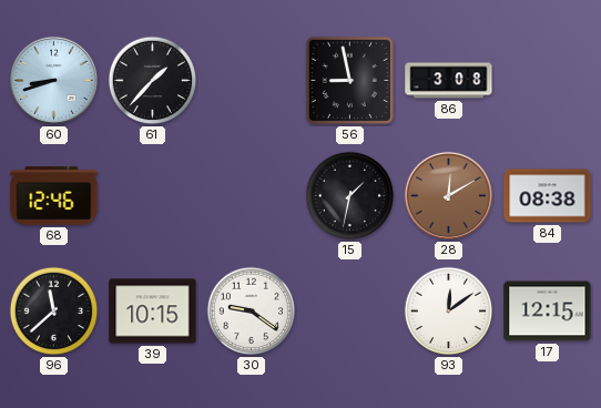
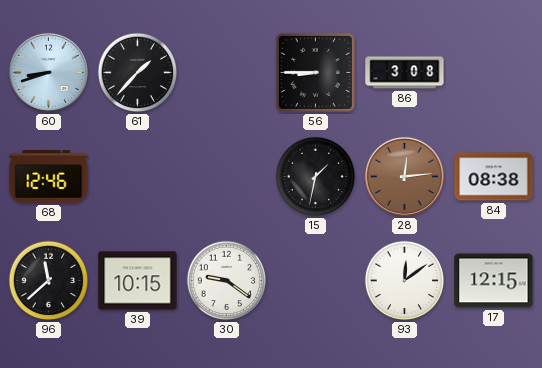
56: 8:58 -> 8:45 (315, 72)
28: 12:10 -> 12:14 (404, 176)
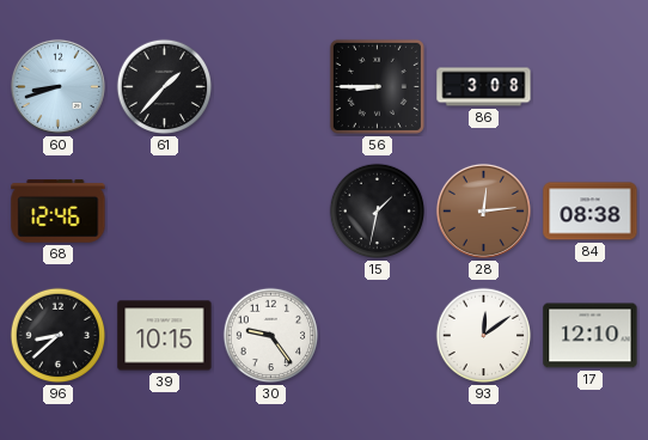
96: 11:38 -> 8:38 (59, 336)
30: 9:21 -> 9:24 (271, 336)
17: 12:15 -> 12:10 (591, 336)
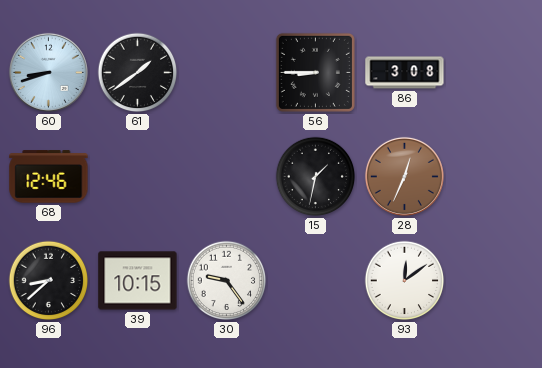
61: 1:37 -> 1:39 (138, 73)
28: 12:14 -> 12:34 (404, 176)
84: 08:38 -> none (591, 212)
17: 12:10 -> none (591, 336)
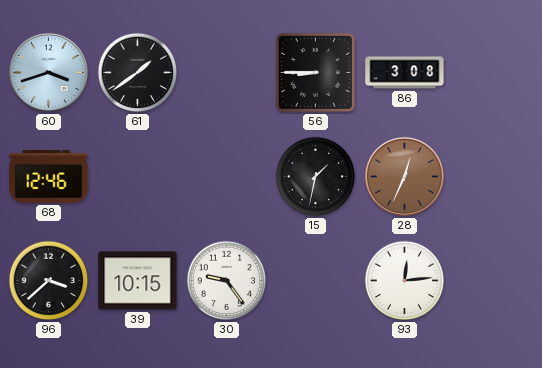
60: 8:42 -> 3:42 (48, 72)
96: 8:38 -> 3:38 (49, 281)
93: 12:09 -> 12:14 (405, 281)
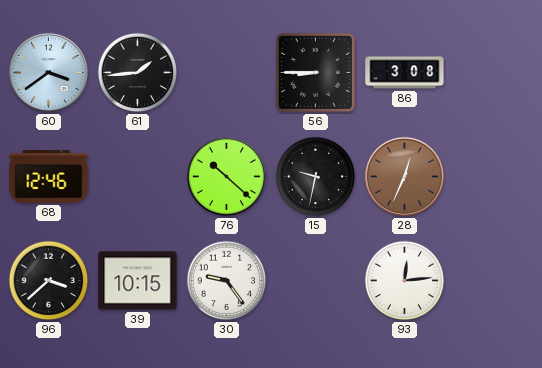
60: 3:42 -> 3:39 (48, 72)
61: 1:39 -> 1:44 (138, 73)
76: none -> 10:22 (226, 176)
15: 1:32 -> 9:32 (316, 177)
